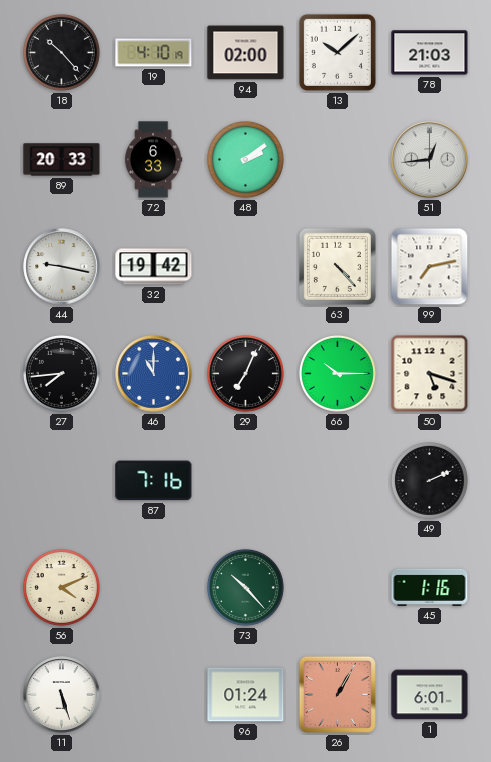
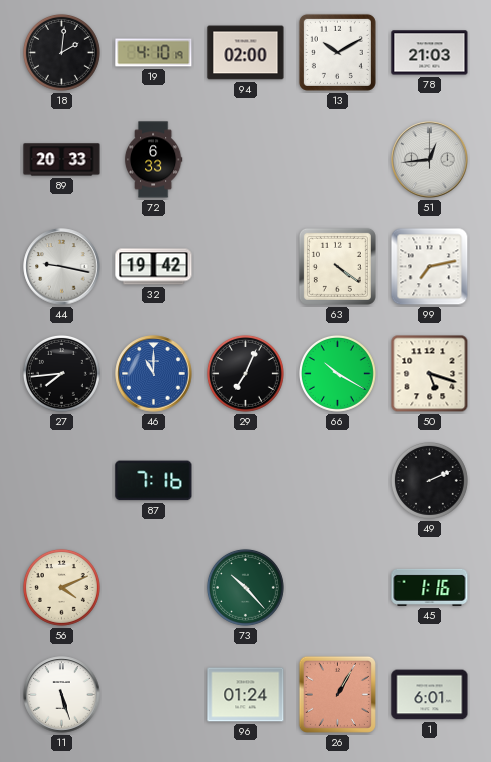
18: 10:23 -> 2:01 (61, 52)
13: 10:08 -> 10:10 (337, 52)
48: 2:09 -> none (245, 159)
63: 4:23 -> 4:21 (337, 266)
66: 10:15 -> 10:20 (337, 373)
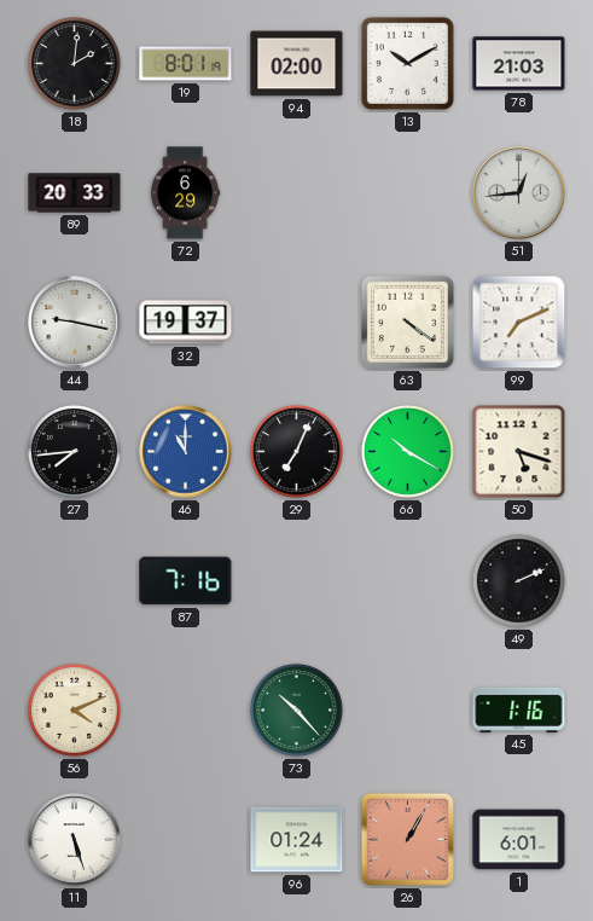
19: 4:10 -> 8:01 (186, 64)
72: 6:33 -> 6:29 (185, 193)
32: 19:42 -> 19:37 (186, 323)
99: 7:13 -> 7:11 (519, 323)
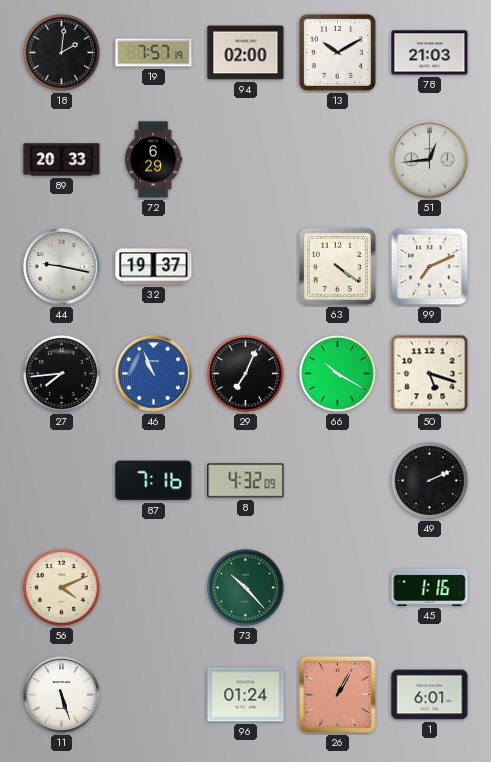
19: 8:01 -> 7:57 (154, 53)
46: 11:00 -> 10:56 (154, 374)
8: none -> 4:32 (246, 481)
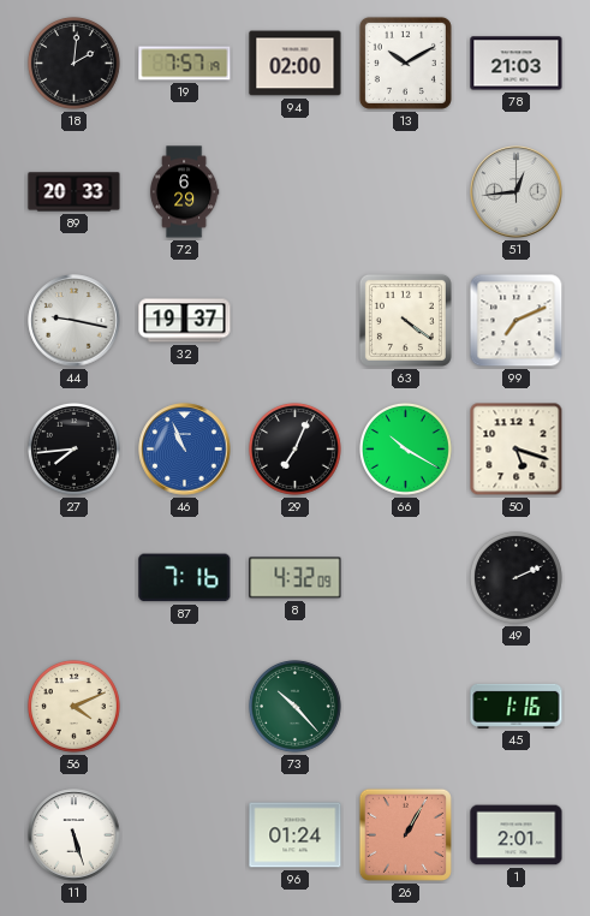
1: 6:01 -> 2:01 (517, 835)
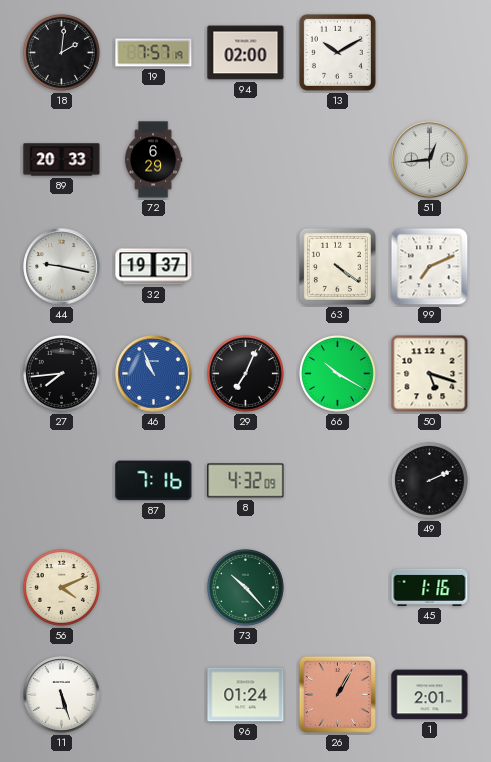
78: 21:03 -> none (517, 64)
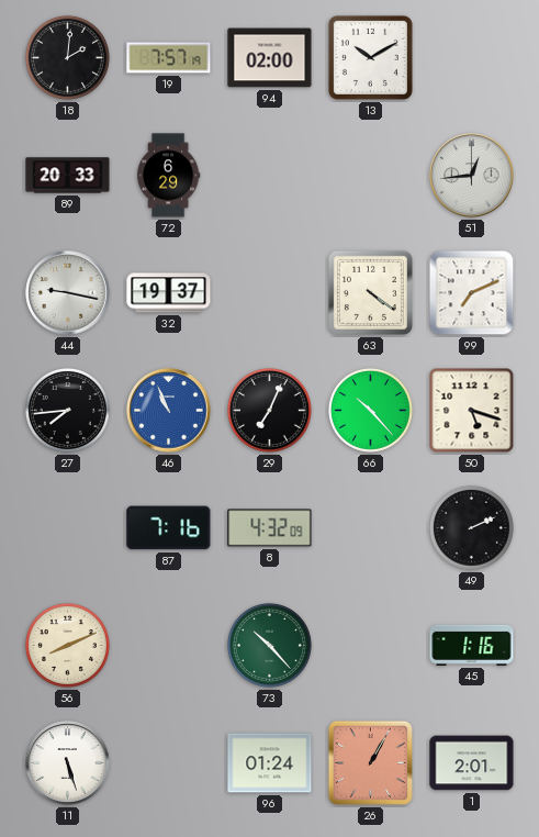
66: 10:20 -> 10:23 (370, 410)
56: 4:11 -> 8:11 (67, 645)
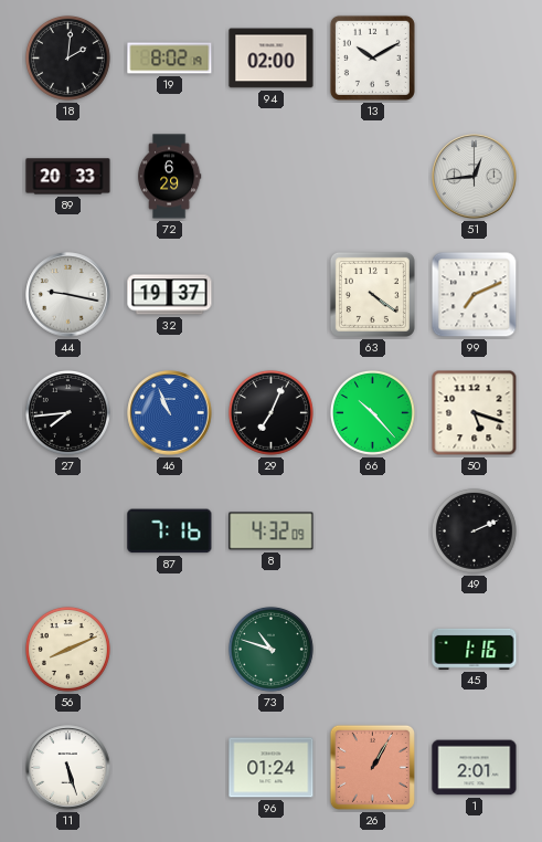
19: 7:57 -> 8:02 (170, 59)
73: 10:23 -> 10:48 (270, 649)
